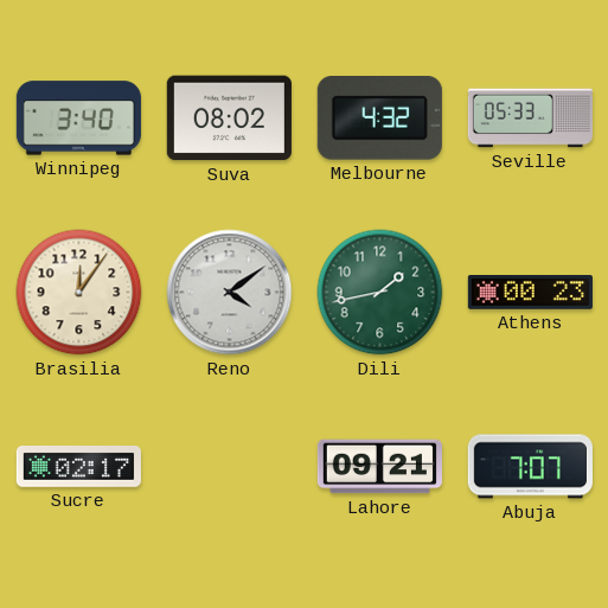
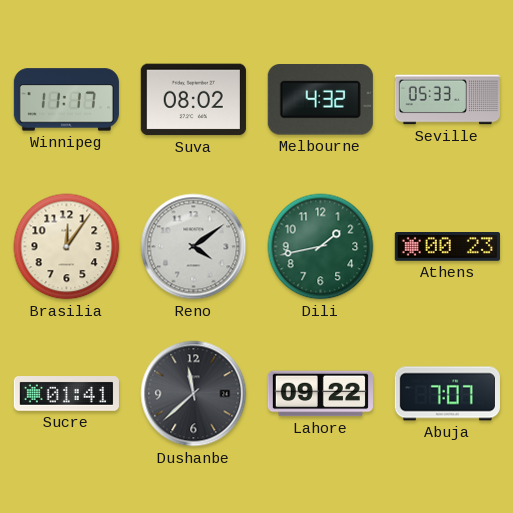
Winnipeg: 3:40 -> 11:17 (66, 100)
Sucre: 02:17 -> 01:41 (66, 394)
Dushanbe: none -> 11:38 (194, 394)
Lahore: 09:21 -> 09:22 (320, 394)
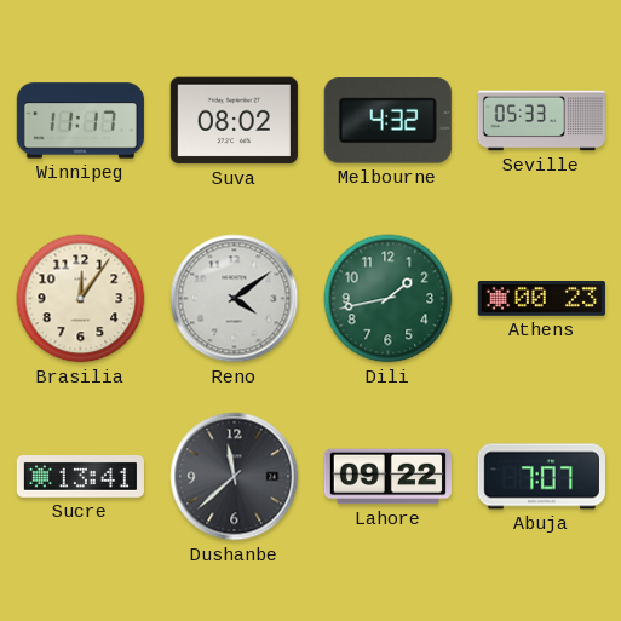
Sucre: 01:41 -> 13:41 (80, 477)
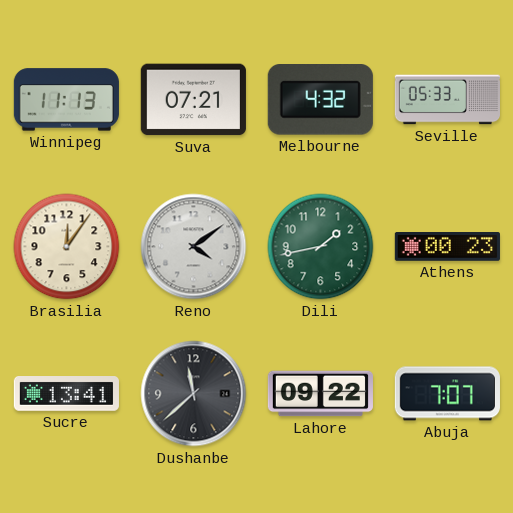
Winnipeg: 11:17 -> 11:13 (66, 100)
Suva: 08:02 -> 07:21 (193, 100)
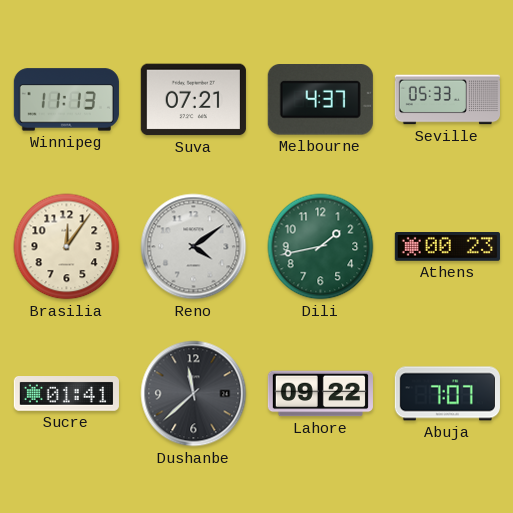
Melbourne: 4:32 -> 4:37 (320, 100)
Sucre: 13:41 -> 01:41 (66, 394)
